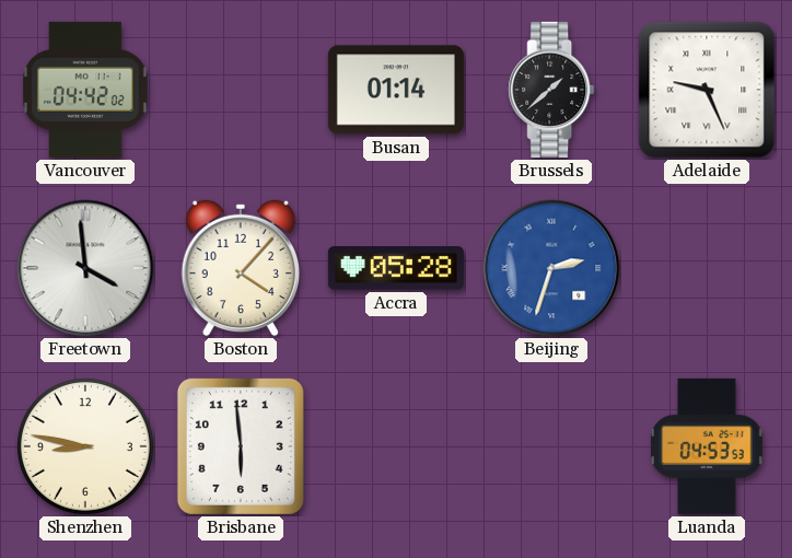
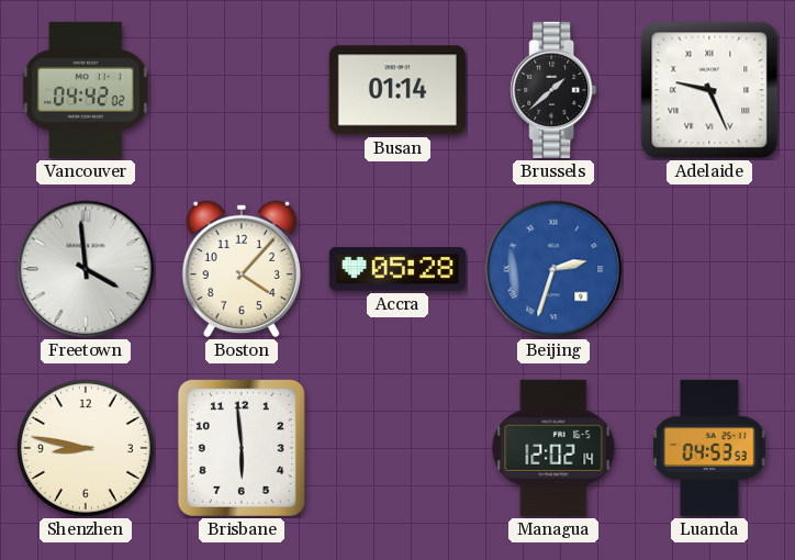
Managua: none -> 12:02 (553, 448)
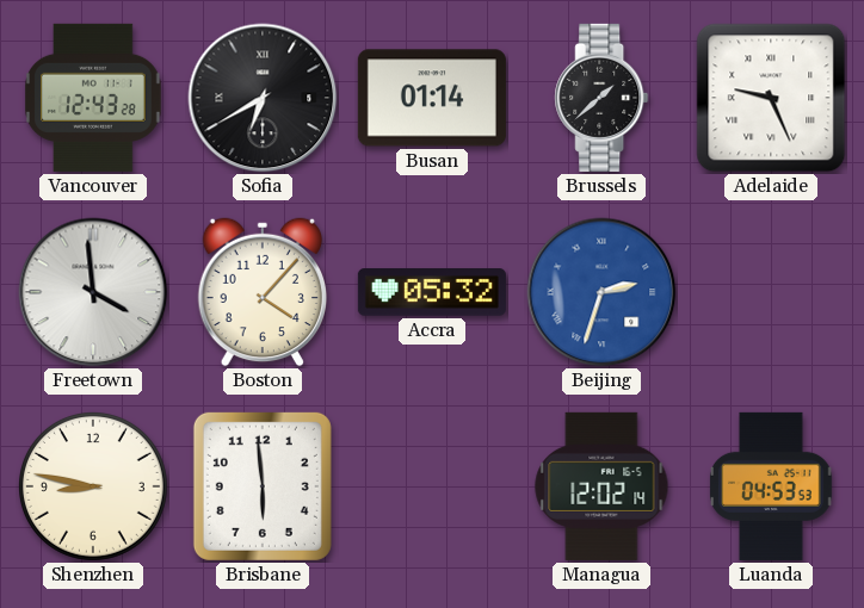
Vancouver: 04:42 -> 12:43 (94, 98)
Sofia: none -> 6:40 (263, 98)
Accra: 05:28 -> 05:32 (432, 292)
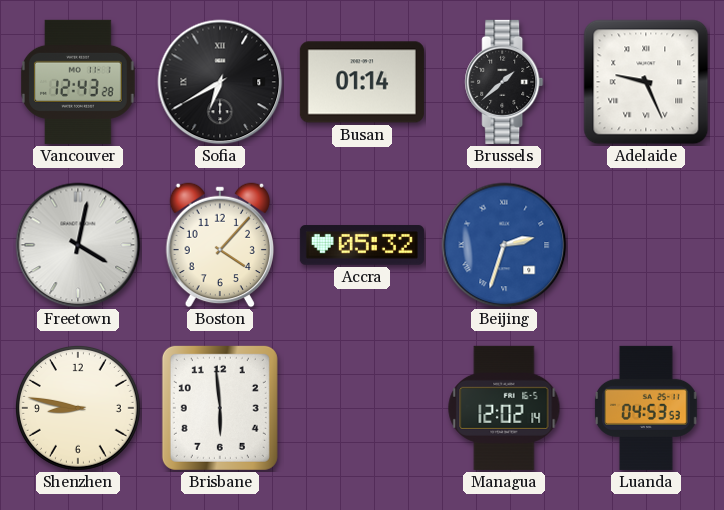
Freetown: 3:59 -> 4:02 (78, 245)
